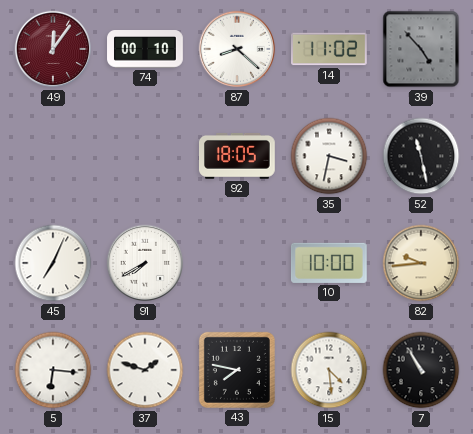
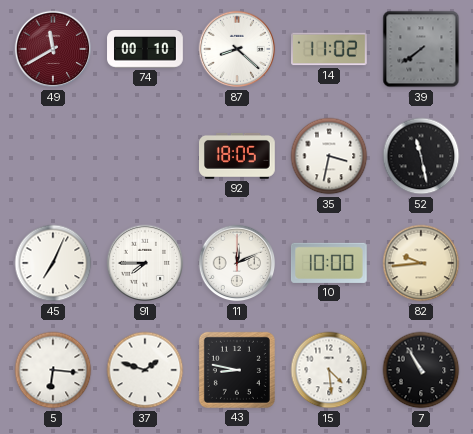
49: 12:06 -> 11:40 (53, 49)
39: 4:53 -> 7:39 (421, 49)
91: 7:40 -> 7:45 (145, 263)
11: none -> 12:11 (237, 263)
43: 7:47 -> 8:47 (237, 370)
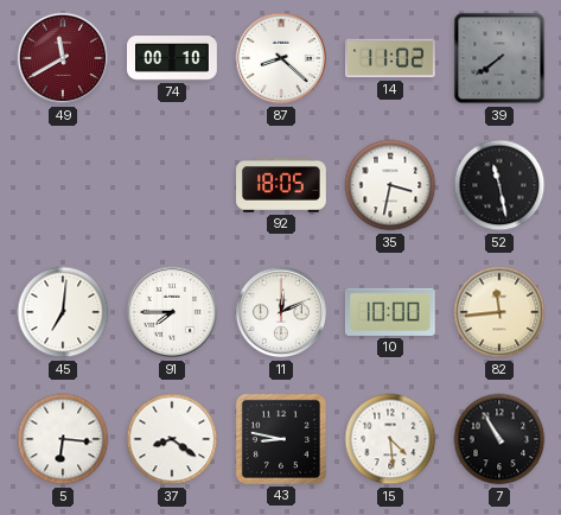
45: 7:04 -> 7:01 (63, 312)
82: 9:44 -> 11:44 (499, 312)
37: 1:48 -> 8:21 (172, 439)
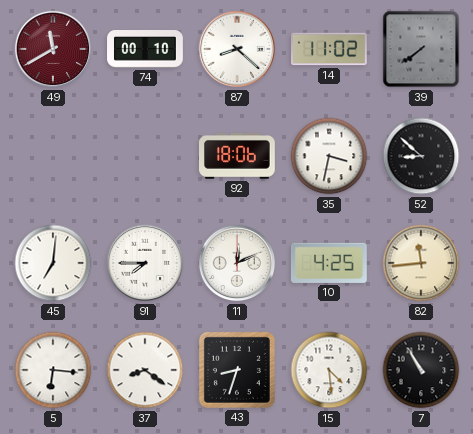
92: 18:05 -> 18:06 (238, 156)
52: 11:28 -> 8:52 (421, 156)
10: 10:00 -> 4:25 (329, 263)
43: 8:47 -> 8:33 (237, 370)
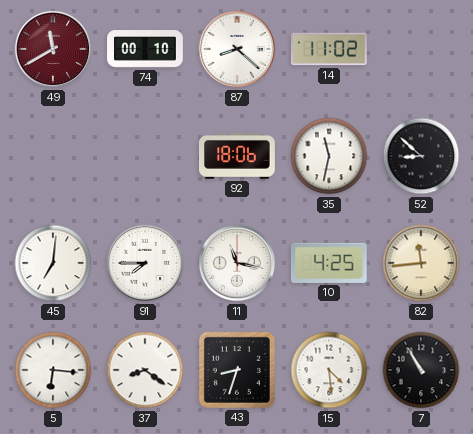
39: 7:39 -> none (421, 49)
35: 3:32 -> 11:32 (329, 156)
11: 12:11 -> 11:17 (237, 263)
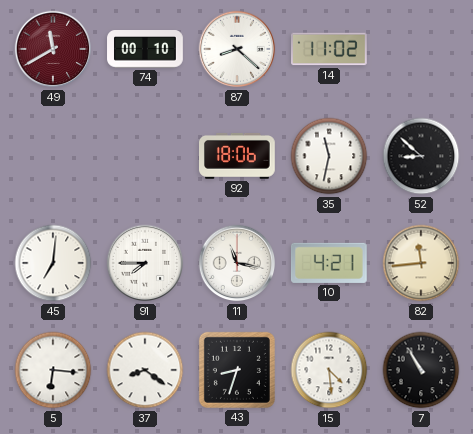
10: 4:25 -> 4:21 (329, 263)
